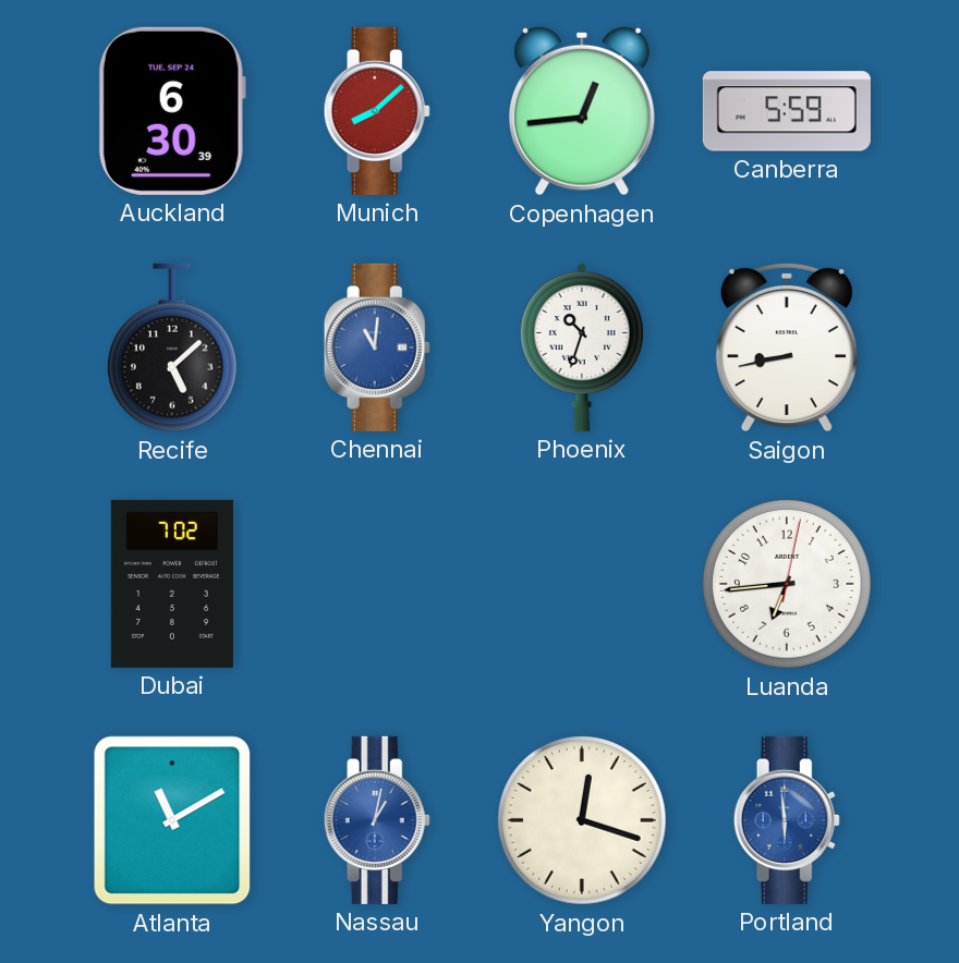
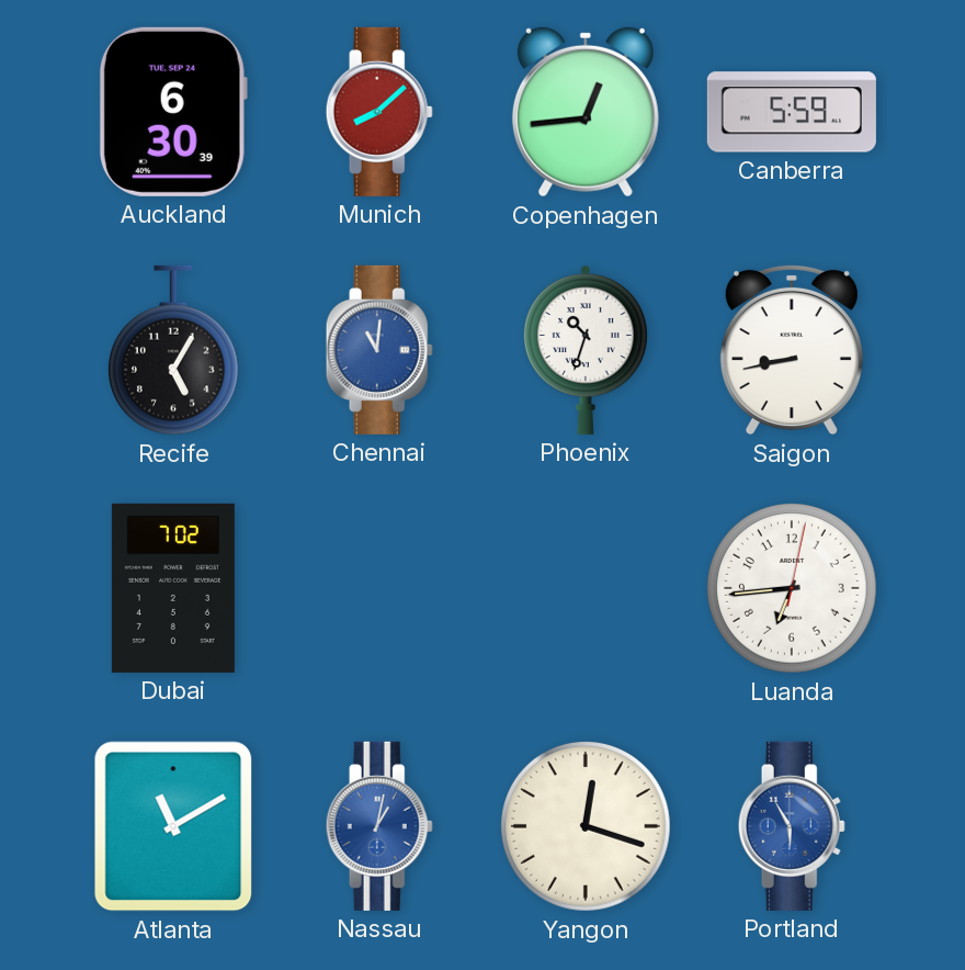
Recife: 5:08 -> 5:05 (173, 350)
Portland: 5:59 -> 5:55 (792, 826)
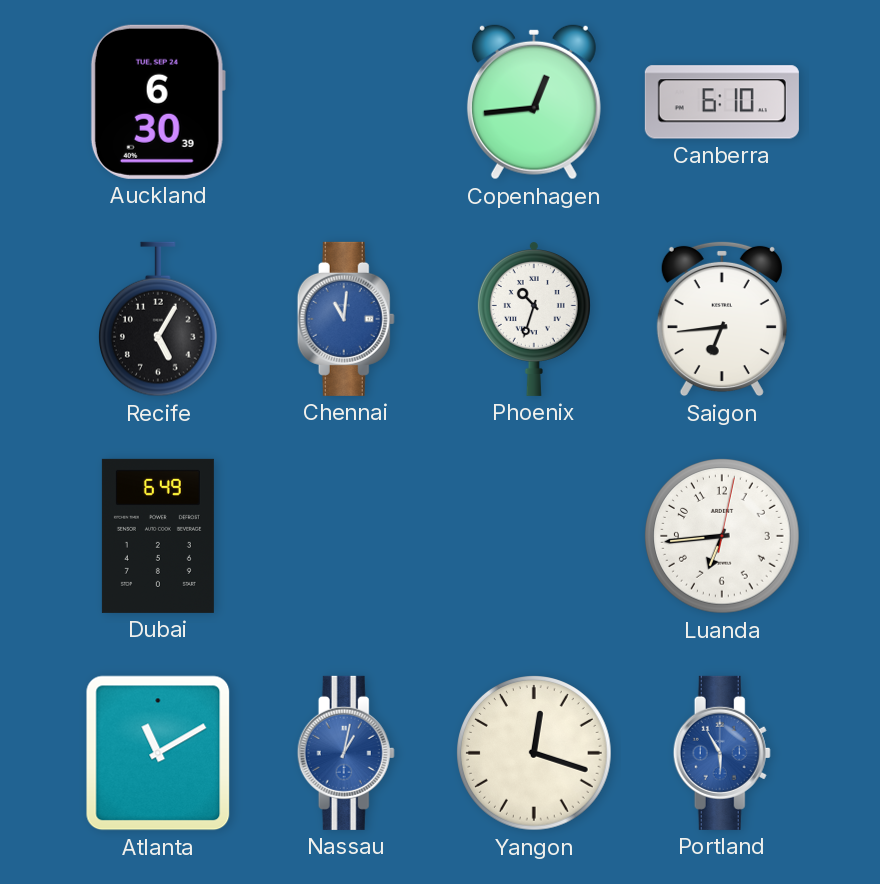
Munich: 8:08 -> none (379, 112)
Canberra: 5:59 -> 6:10 (722, 102)
Saigon: 8:43 -> 6:44 (722, 319)
Dubai: 7:02 -> 6:49 (158, 536)
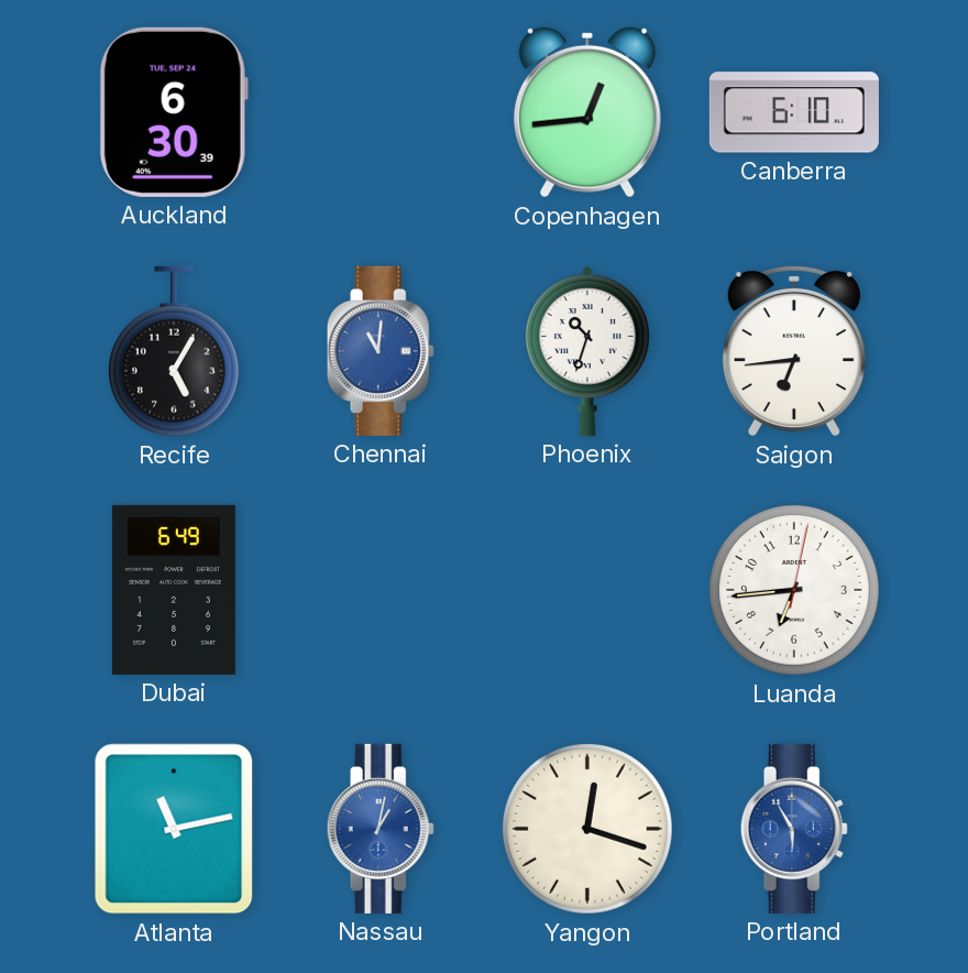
Atlanta: 11:10 -> 11:13 (174, 829)
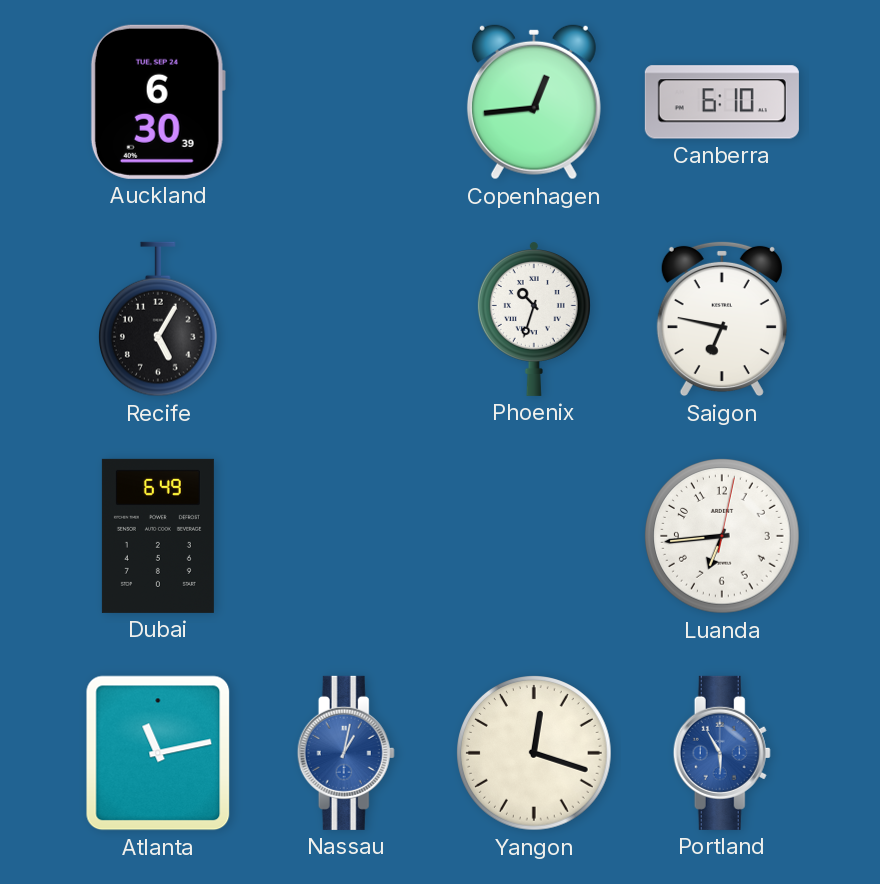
Chennai: 11:01 -> none (381, 351)
Saigon: 6:44 -> 6:47 (722, 319)
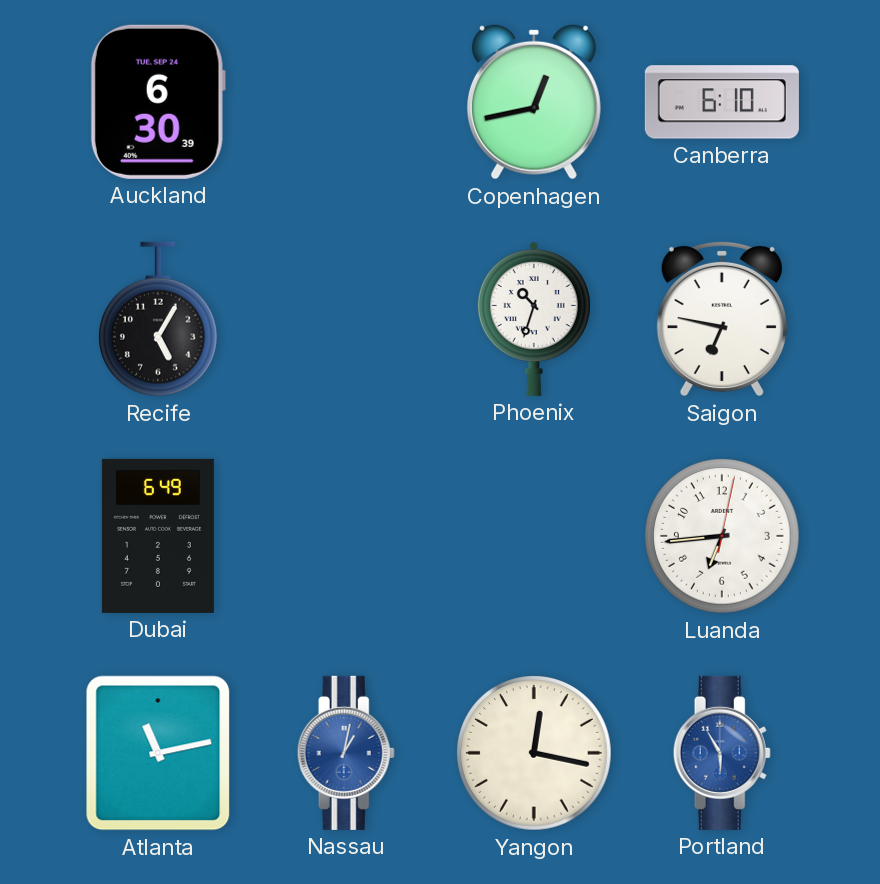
Copenhagen: 12:44 -> 12:43 (534, 102)
Yangon: 12:18 -> 12:17 (535, 754)
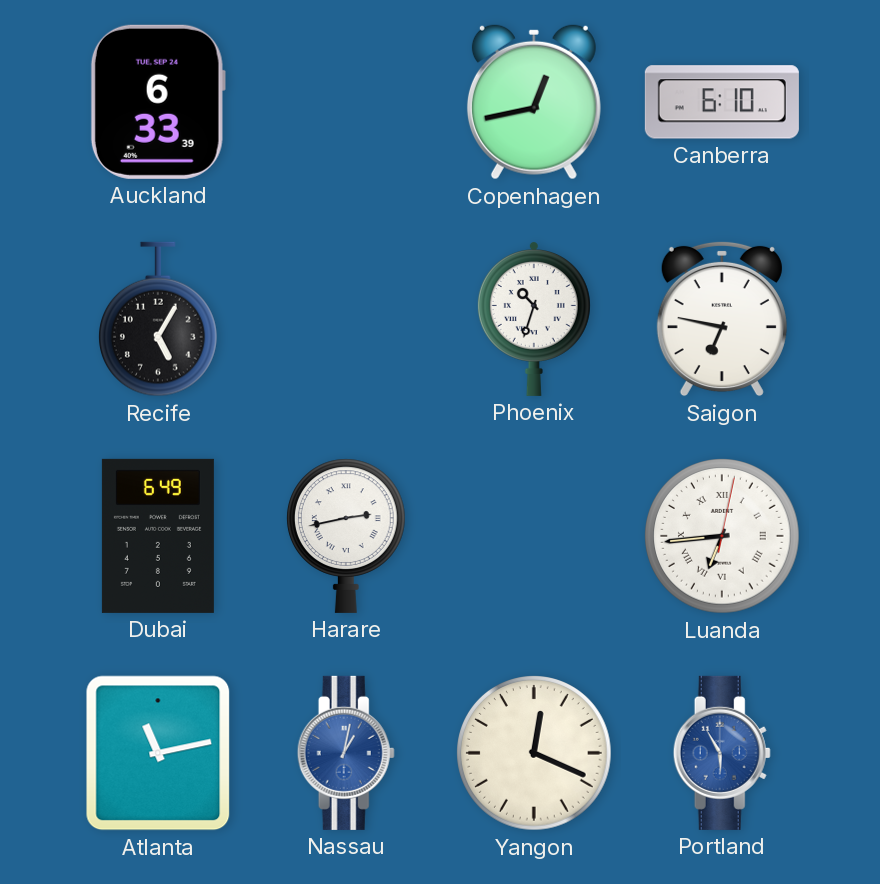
Auckland: 6:30 -> 6:33 (158, 102)
Harare: none -> 2:43 (346, 536)
Luanda numerals: Arabic -> Roman (723, 537)
Yangon: 12:17 -> 12:19 (535, 754)
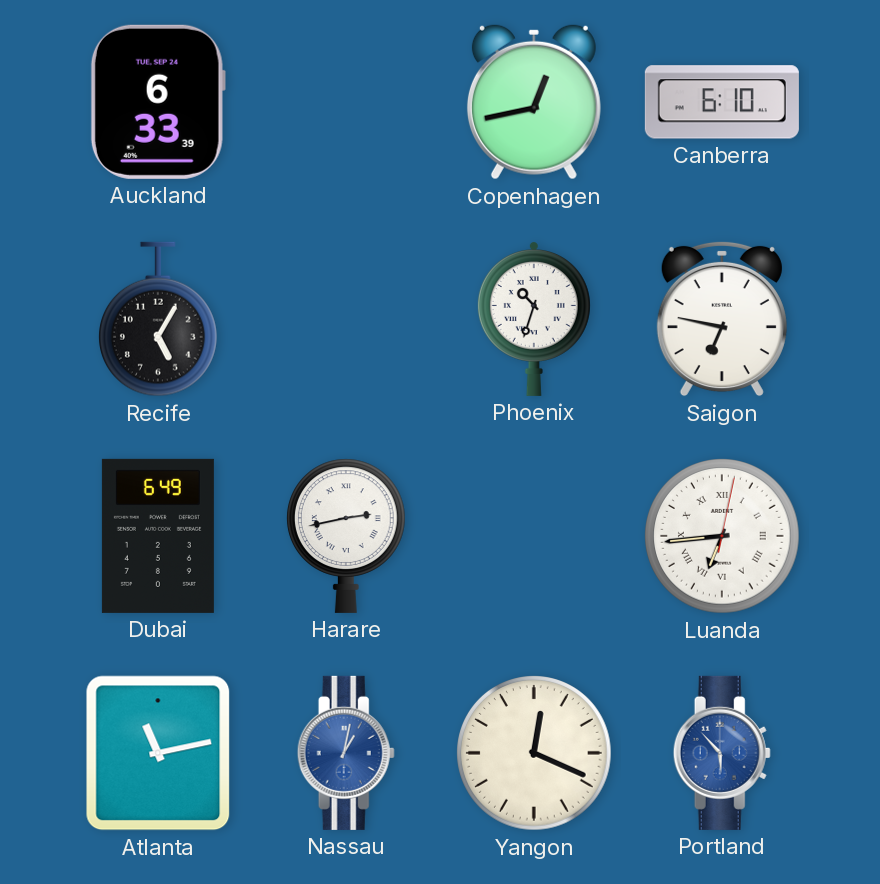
Portland: 5:55 -> 5:53 (722, 753)
